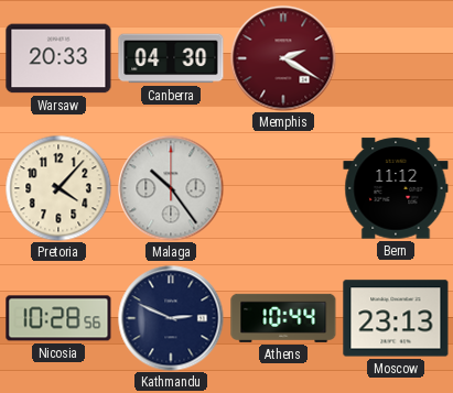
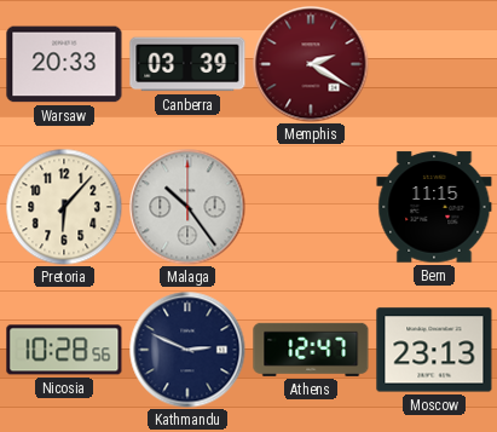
Canberra: 04:30 -> 03:39 (187, 64)
Pretoria: 4:07 -> 6:07 (64, 207)
Bern: 11:12 -> 11:15 (434, 207)
Athens: 10:44 -> 12:47 (311, 350)
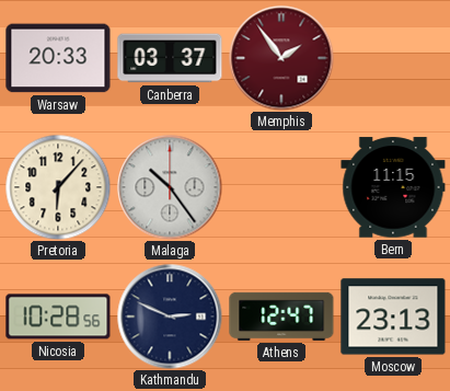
Canberra: 03:39 -> 03:37 (170, 58)
Memphis: 2:20 -> 1:54 (281, 58)
